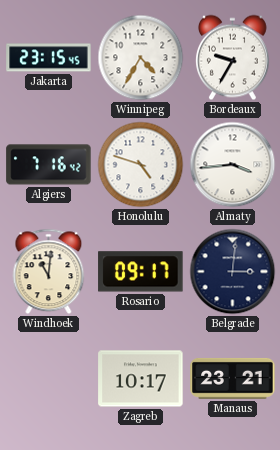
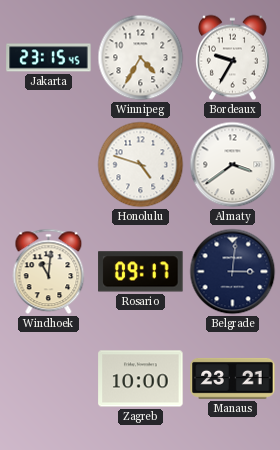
Algiers: 7:16 -> none (49, 165)
Almaty: 3:44 -> 3:39 (233, 165)
Zagreb: 10:17 -> 10:00 (141, 379)
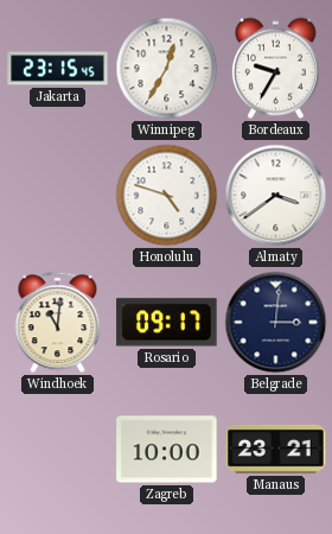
Winnipeg: 4:35 -> 12:35 (167, 69)
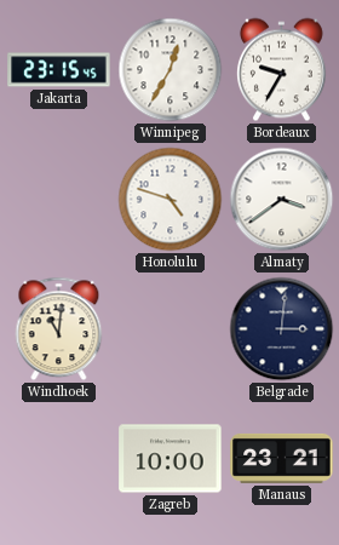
Rosario: 09:17 -> none (167, 323)
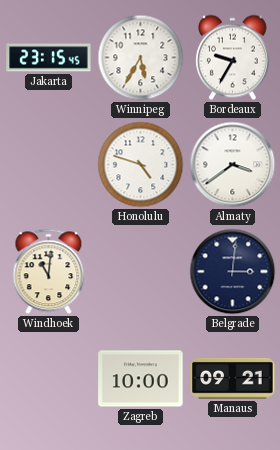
Winnipeg: 12:35 -> 5:35 (141, 58)
Manaus: 23:21 -> 09:21 (233, 378)
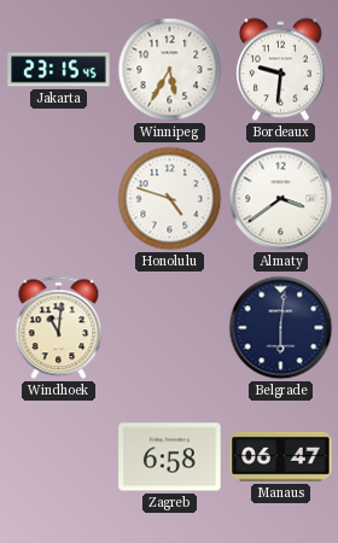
Bordeaux: 9:35 -> 9:31 (281, 70)
Belgrade: 3:01 -> 6:01 (281, 328)
Zagreb: 10:00 -> 6:58 (170, 457)
Manaus: 09:21 -> 06:47 (281, 456)
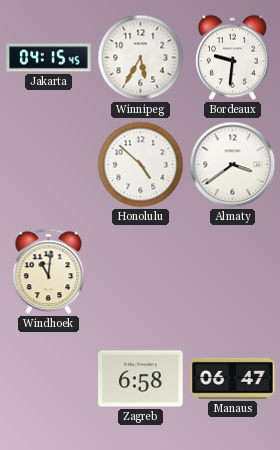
Jakarta: 23:15 -> 04:15 (49, 58)
Honolulu: 4:48 -> 4:52 (141, 165)
Belgrade: 6:01 -> none (281, 328)
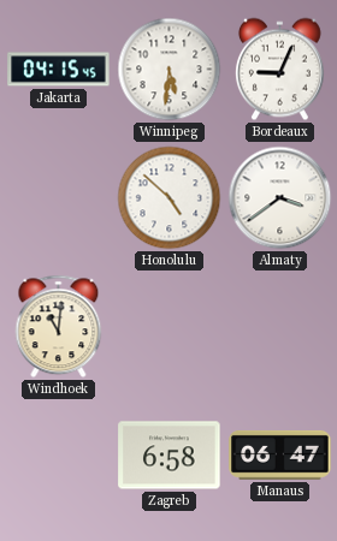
Winnipeg: 5:35 -> 5:31 (170, 70)
Bordeaux: 9:31 -> 9:04 (280, 70)
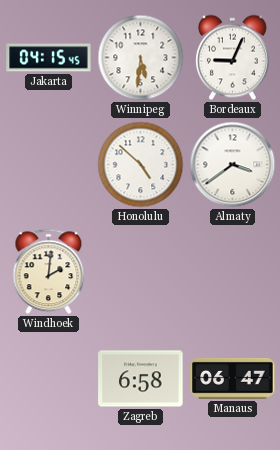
Windhoek: 11:01 -> 2:01 (49, 272)
